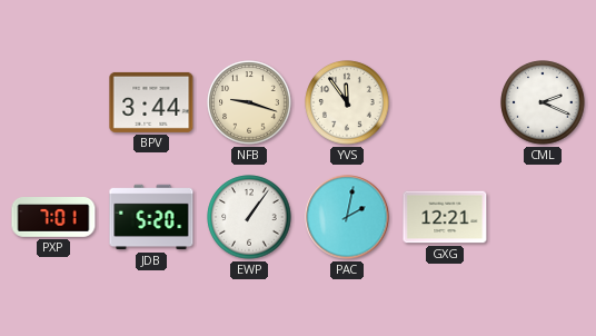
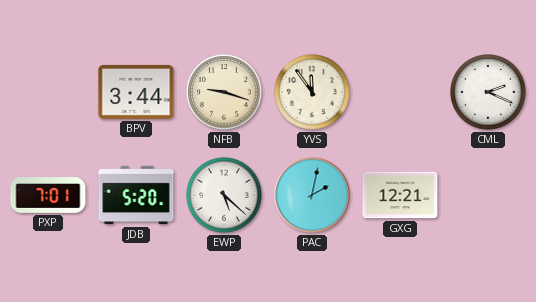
EWP: 1:06 -> 5:22 (224, 195)
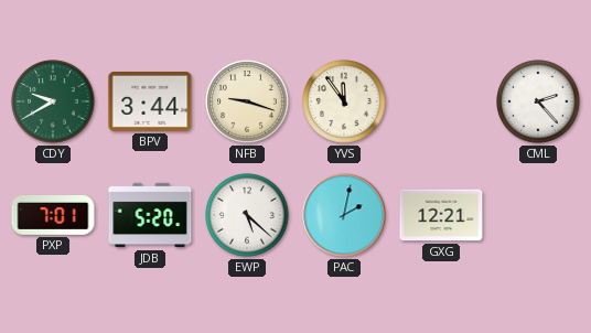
CDY: none -> 9:40 (53, 101)
CML: 2:19 -> 2:23 (538, 101)
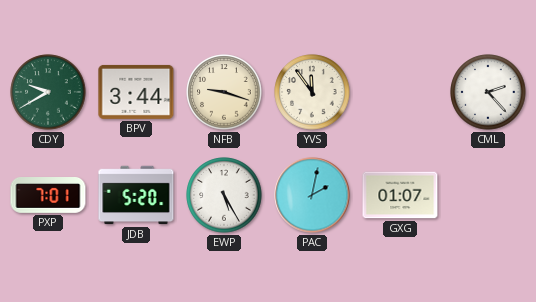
EWP: 5:22 -> 5:25 (224, 195)
GXG: 12:21 -> 01:07 (400, 195)
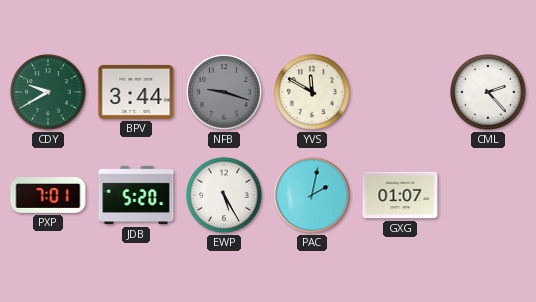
NFB dial: cream -> grey (224, 92)
YVS: 11:54 -> 11:50 (312, 92)
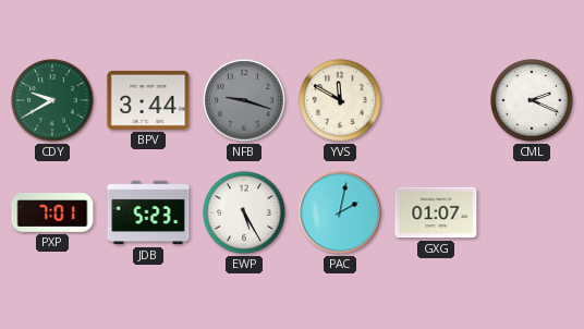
CML: 2:23 -> 2:19 (532, 100)
JDB: 5:20 -> 5:23 (148, 212)
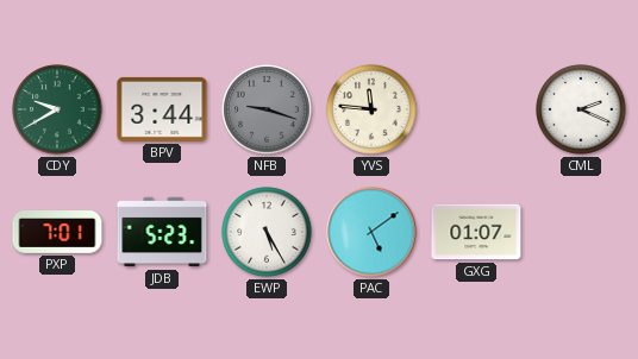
YVS: 11:50 -> 11:46 (371, 109)
PAC: 2:02 -> 5:09 (371, 232)
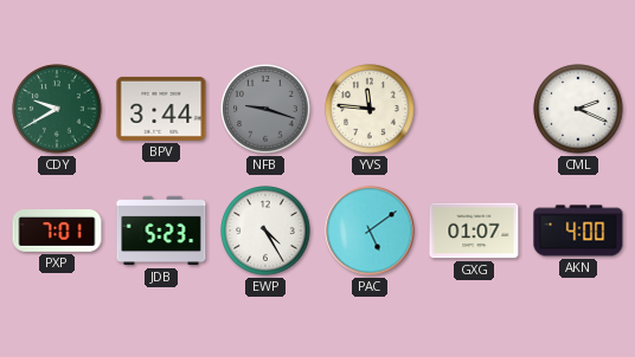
EWP: 5:25 -> 4:25 (265, 231)
AKN: none -> 4:00 (578, 231)
